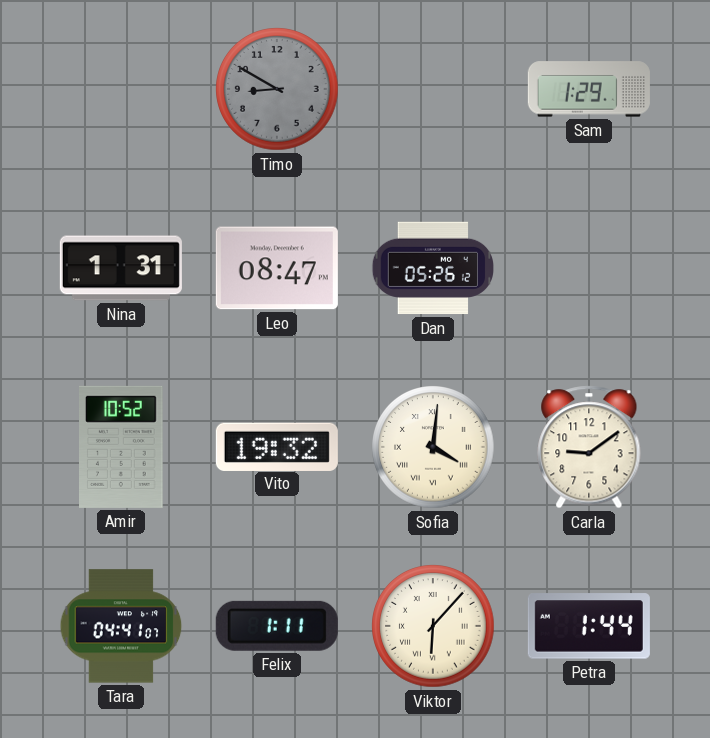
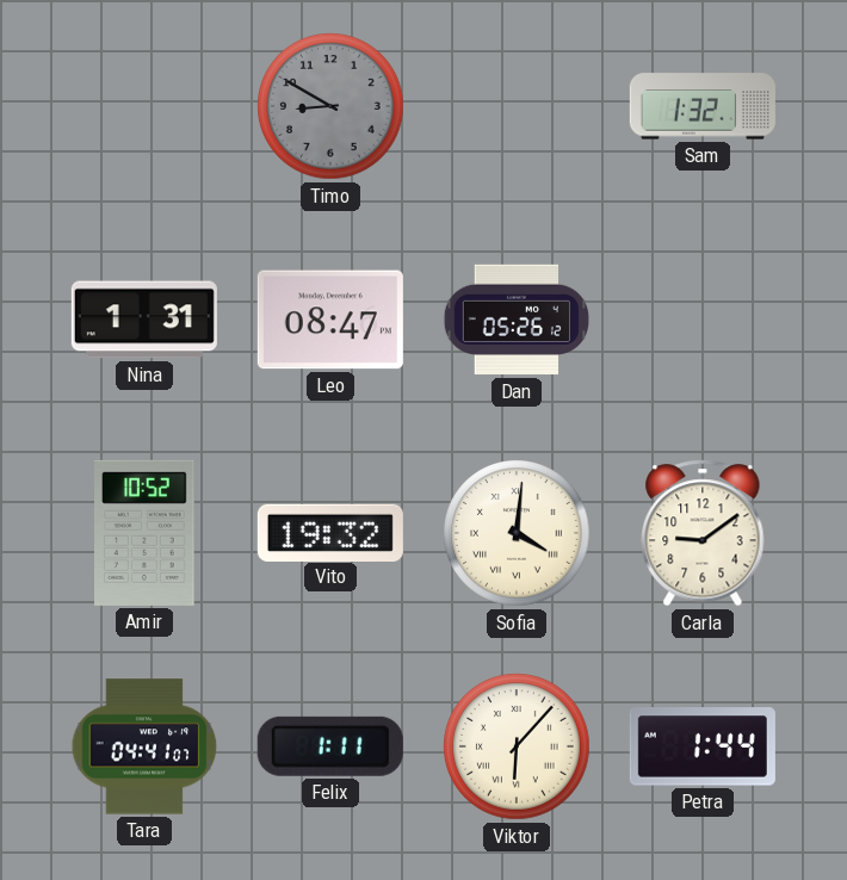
Sam: 1:29 -> 1:32 (703, 106)
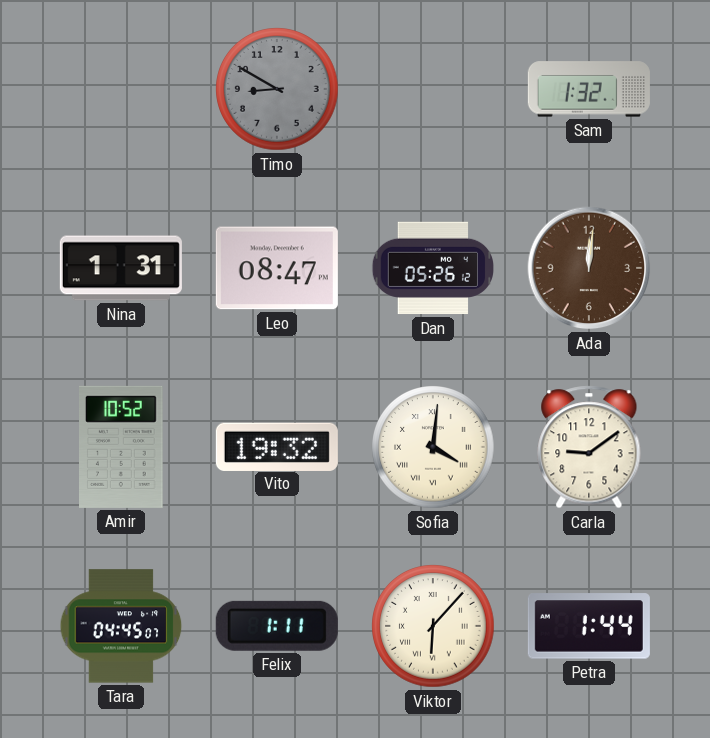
Ada: none -> 12:01 (589, 268)
Tara: 04:41 -> 04:45 (121, 626)
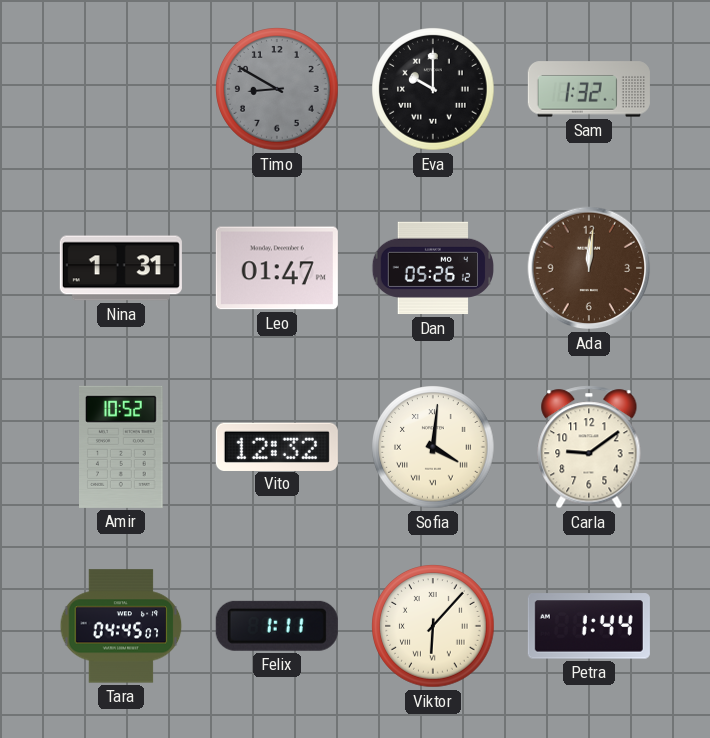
Eva: none -> 10:00 (433, 89)
Leo: 08:47 -> 01:47 (277, 268)
Vito: 19:32 -> 12:32 (277, 446)
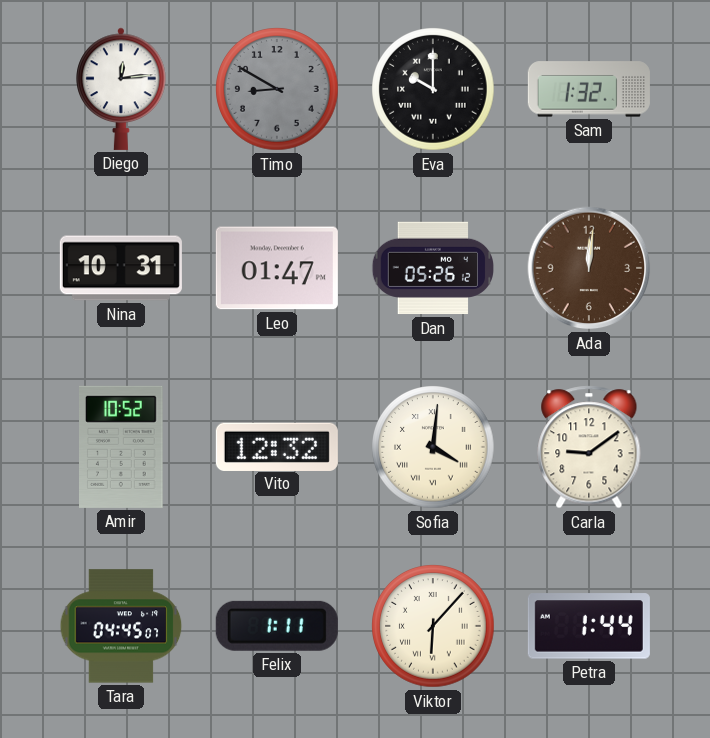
Diego: none -> 12:14 (121, 89)
Nina: 1:31 -> 10:31 (121, 268)
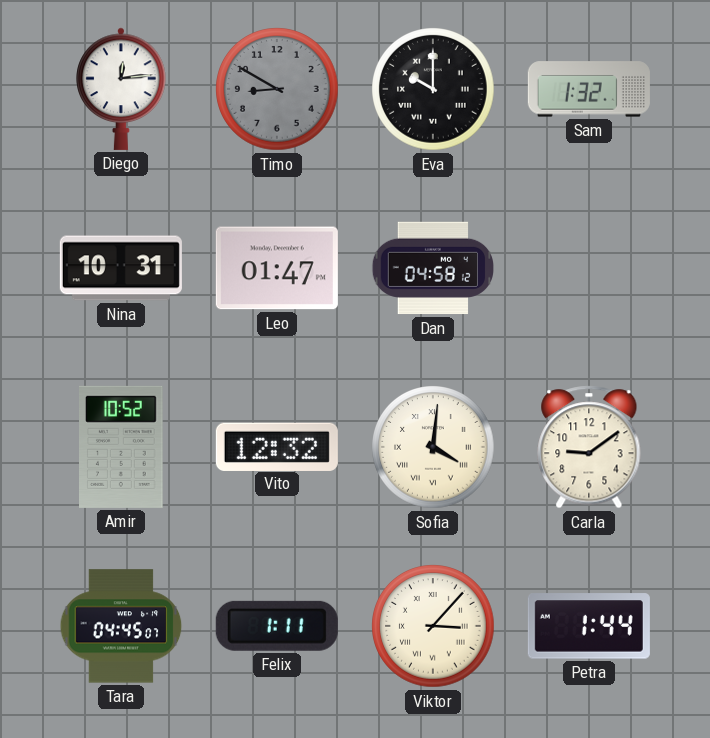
Dan: 05:26 -> 04:58 (432, 268)
Ada: 12:01 -> none (589, 268)
Viktor: 6:07 -> 3:07 (433, 626)
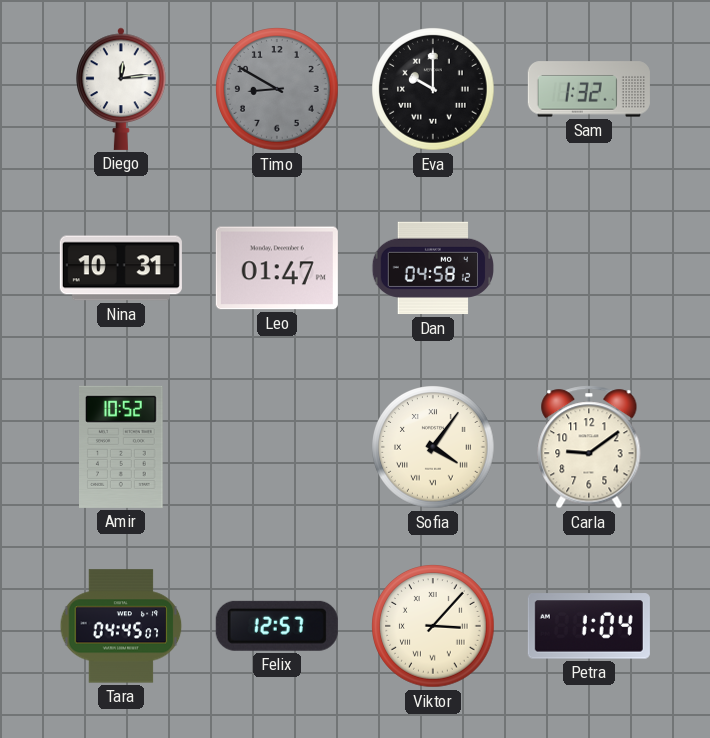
Vito: 12:32 -> none (277, 446)
Sofia: 4:01 -> 4:06 (433, 447)
Felix: 1:11 -> 12:57 (277, 626)
Petra: 1:44 -> 1:04 (589, 626)
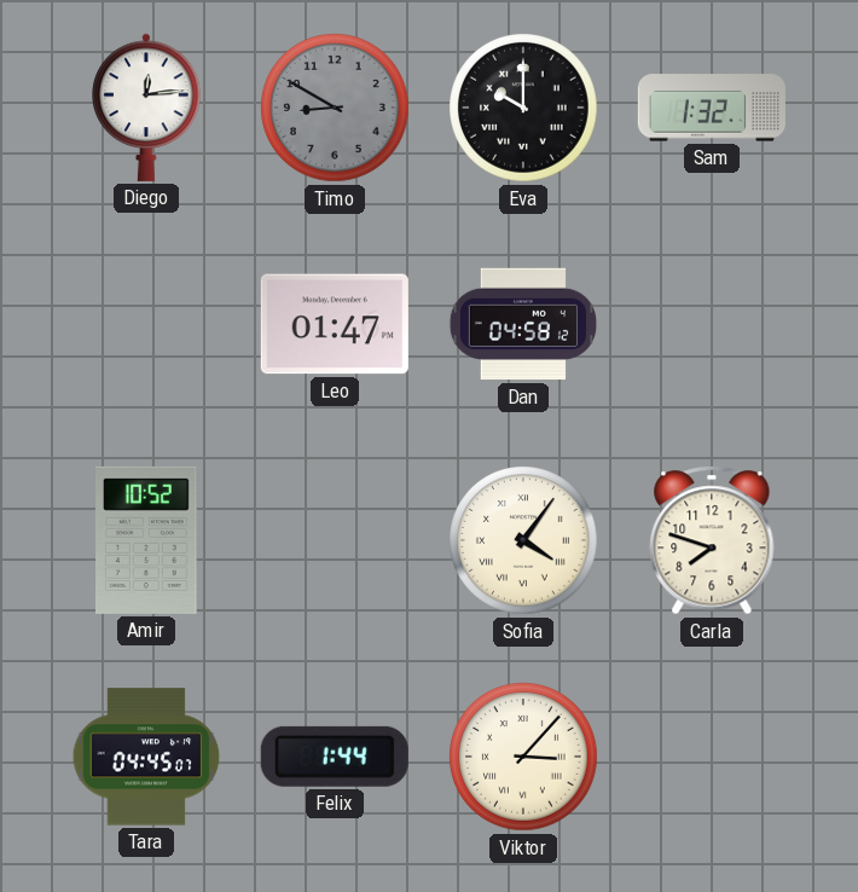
Nina: 10:31 -> none (121, 268)
Carla: 9:09 -> 7:48 (712, 540)
Felix: 12:57 -> 1:44 (335, 757)
Petra: 1:04 -> none (589, 626)
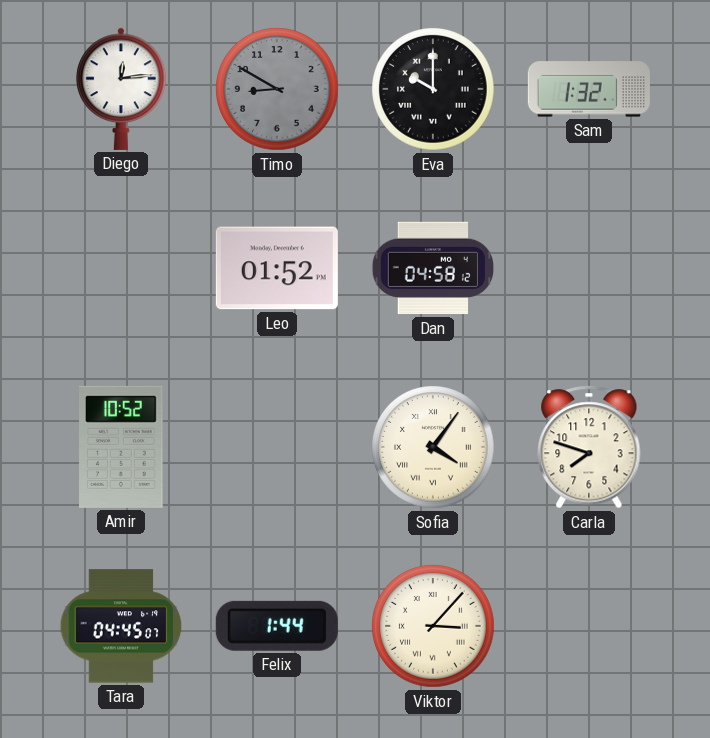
Leo: 01:47 -> 01:52 (277, 268)
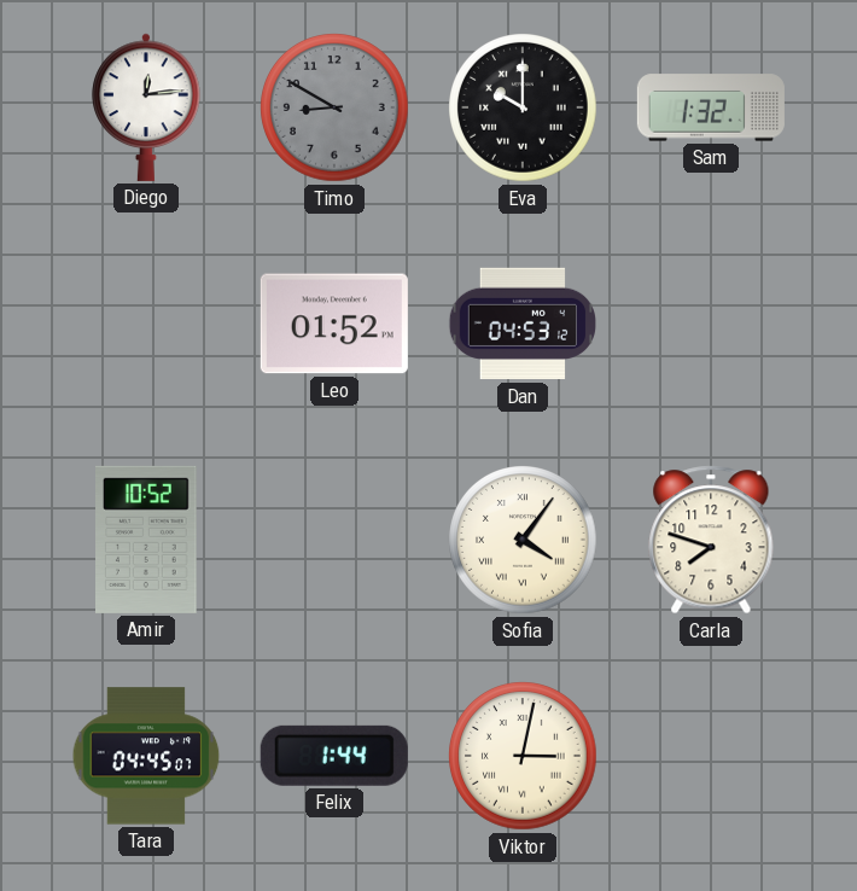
Dan: 04:58 -> 04:53 (521, 324)
Viktor: 3:07 -> 3:02 (523, 756)
